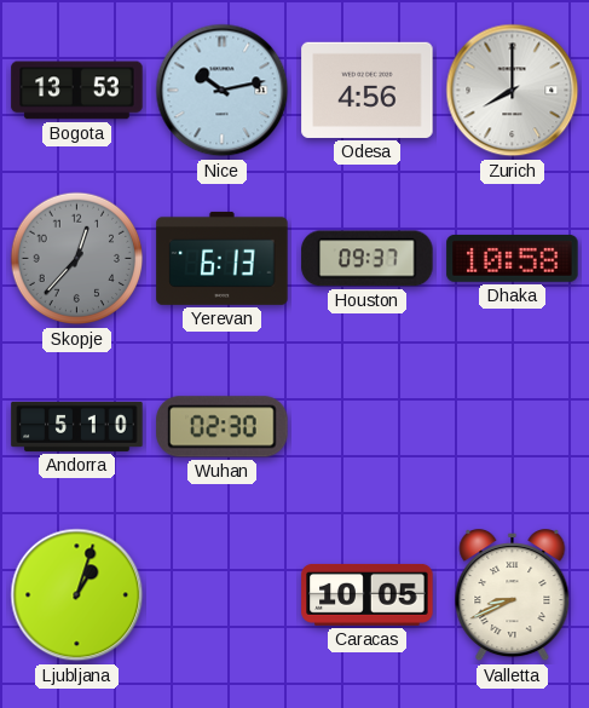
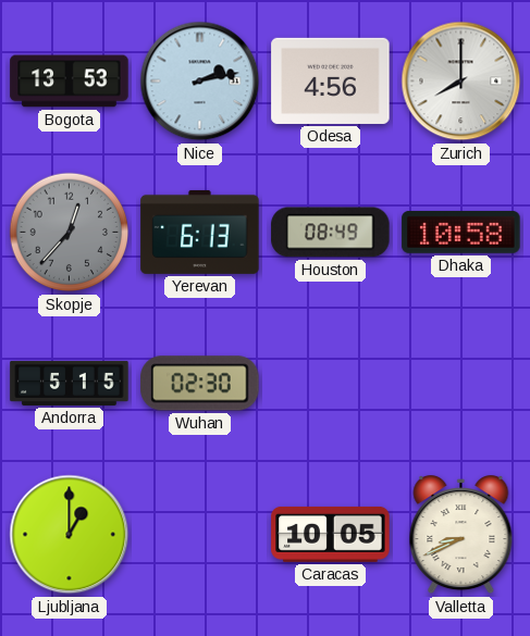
Nice: 10:13 -> 2:13 (200, 82)
Houston: 09:37 -> 08:49 (331, 233)
Andorra: 5:10 -> 5:15 (70, 383)
Ljubljana: 1:03 -> 1:00 (70, 535)
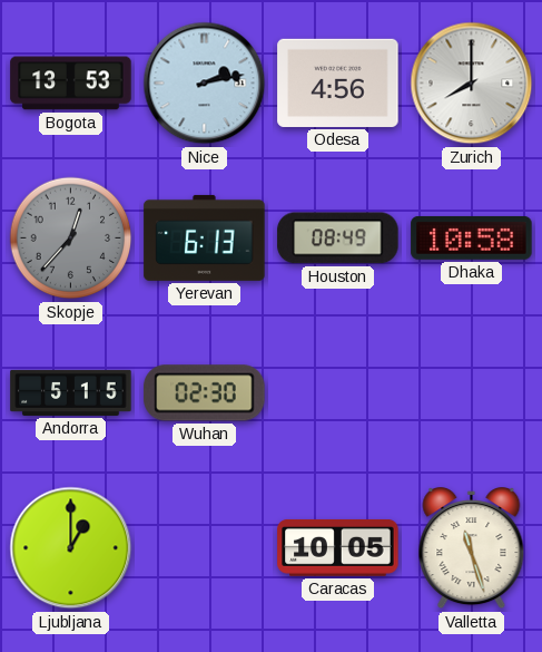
Valletta: 8:41 -> 11:27 (472, 549)
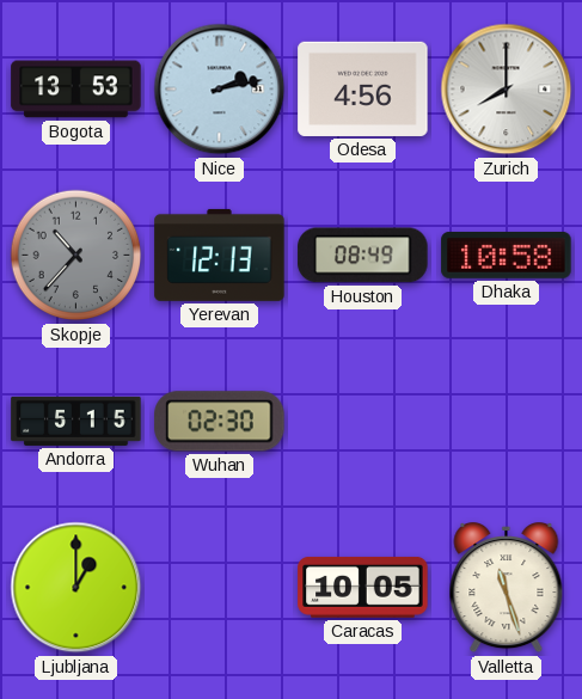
Skopje: 12:37 -> 10:37 (76, 256)
Yerevan: 6:13 -> 12:13 (220, 255)
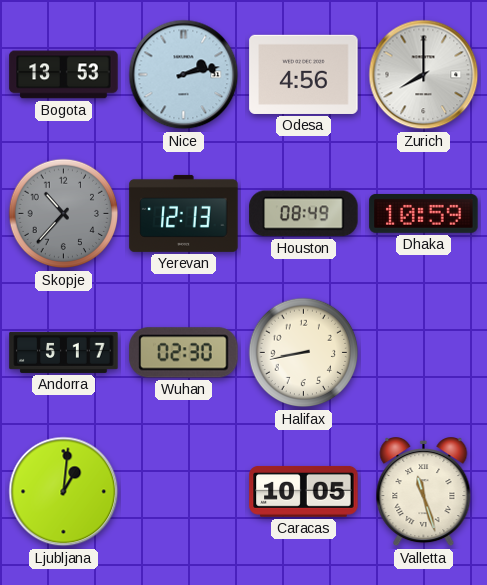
Dhaka: 10:58 -> 10:59 (424, 213)
Andorra: 5:15 -> 5:17 (64, 352)
Halifax: none -> 8:43 (304, 353)
Ljubljana: 1:00 -> 1:01 (64, 492)
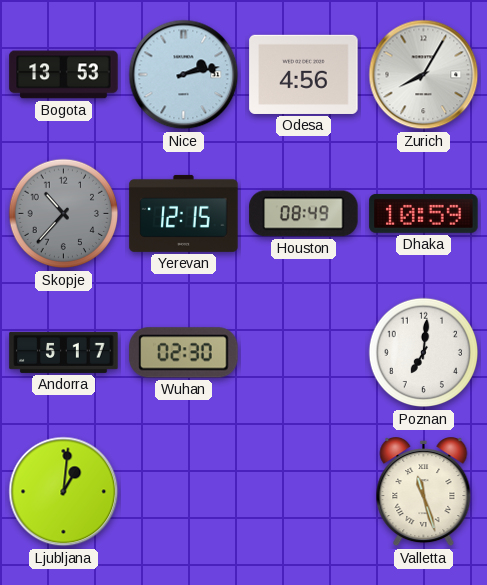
Zurich: 8:00 -> 8:05 (424, 75)
Yerevan: 12:13 -> 12:15 (184, 213)
Halifax: 8:43 -> none (304, 353)
Poznan: none -> 7:01 (424, 353)
Caracas: 10:05 -> none (304, 491)
